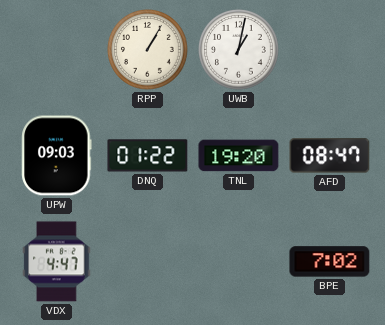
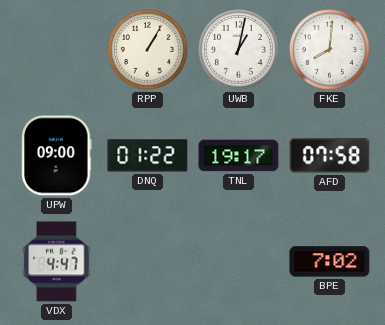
FKE: none -> 8:01 (330, 50)
UPW: 09:03 -> 09:00 (57, 156)
TNL: 19:20 -> 19:17 (239, 156)
AFD: 08:47 -> 07:58 (330, 156)
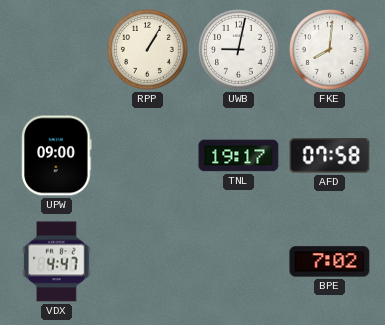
UWB: 1:02 -> 9:02 (239, 50)
DNQ: 01:22 -> none (148, 156)
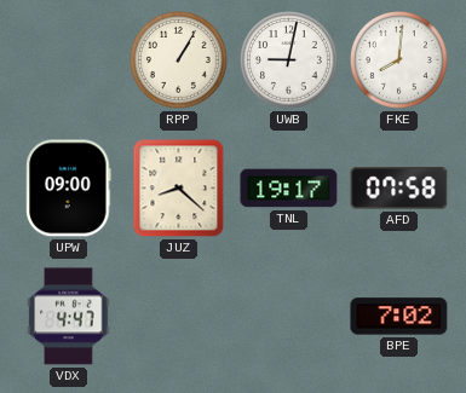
JUZ: none -> 8:22 (179, 189)
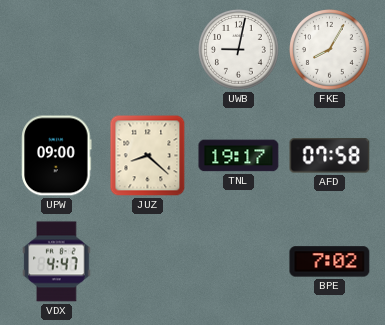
RPP: 1:05 -> none (179, 60)
FKE: 8:01 -> 8:05 (330, 50)
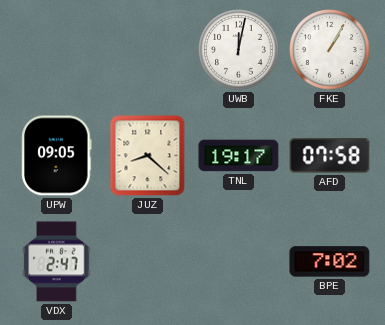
UWB: 9:02 -> 12:02 (239, 50)
FKE: 8:05 -> 1:05 (330, 50)
UPW: 09:00 -> 09:05 (57, 156)
VDX: 4:47 -> 2:47 (57, 262)
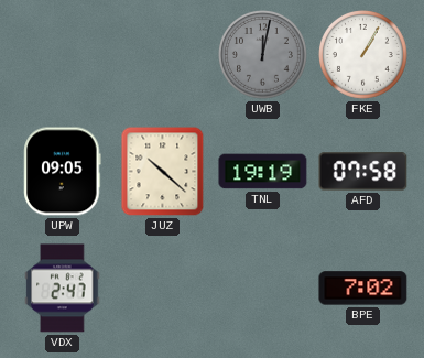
UWB dial: white -> grey (263, 55)
JUZ: 8:22 -> 10:22 (163, 172)
TNL: 19:17 -> 19:19 (263, 172)
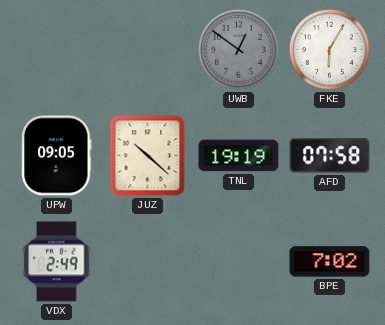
UWB: 12:02 -> 12:51 (239, 50)
FKE: 1:05 -> 6:05 (330, 50)
VDX: 2:47 -> 2:49 (57, 262)
